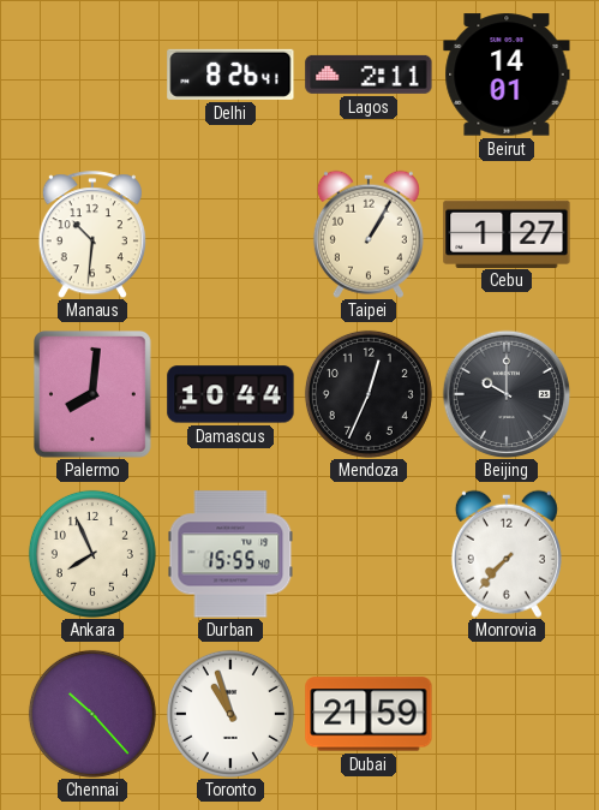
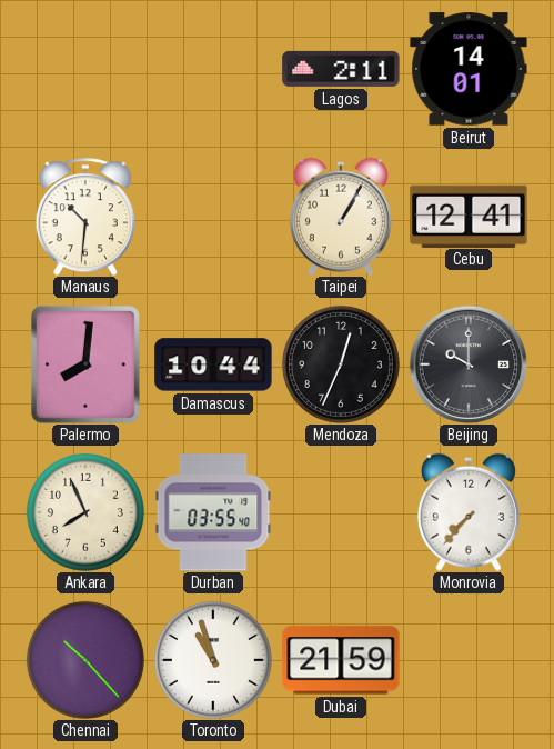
Delhi: 8:26 -> none (230, 75)
Cebu: 1:27 -> 12:41 (469, 216)
Durban: 15:55 -> 03:55 (213, 512)
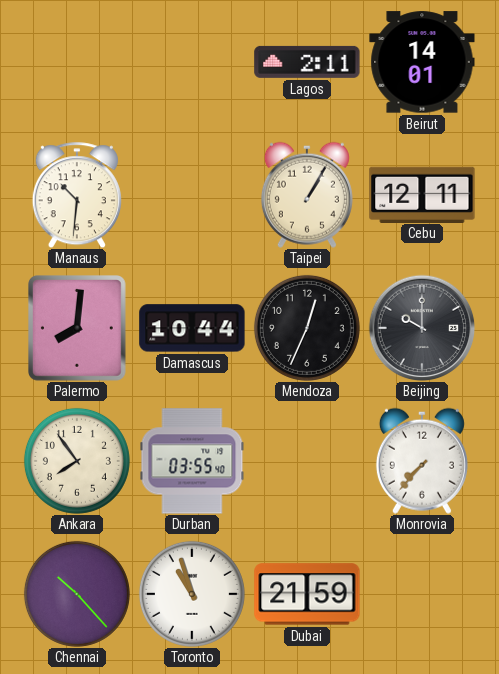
Cebu: 12:41 -> 12:11 (422, 194)
Ankara: 7:56 -> 7:54 (77, 461)
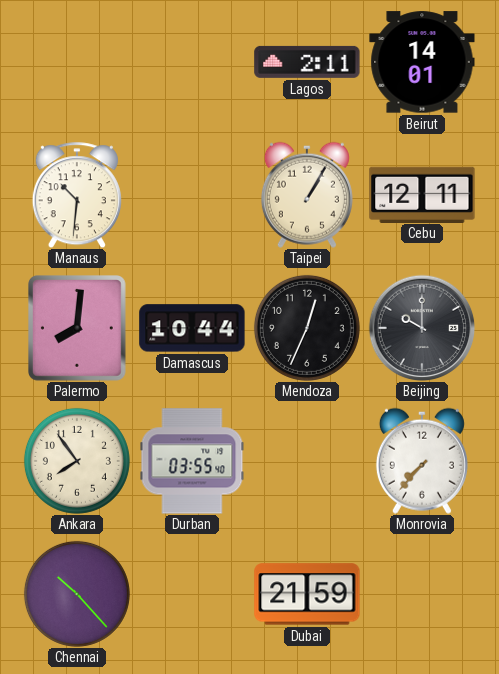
Toronto: 10:57 -> none (192, 594)
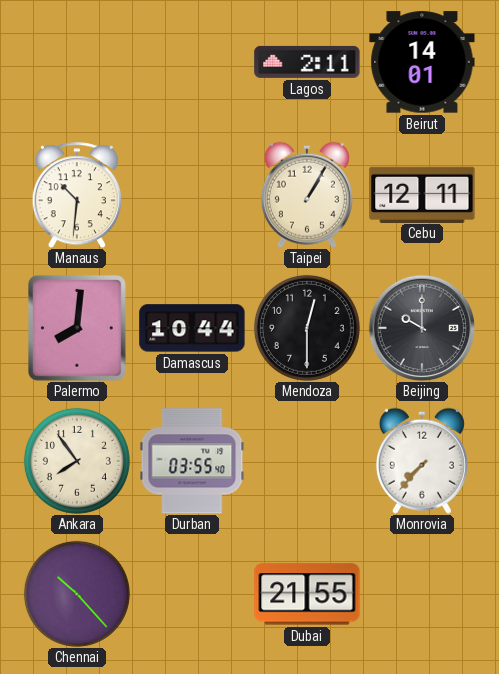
Mendoza: 12:34 -> 12:30 (307, 328)
Dubai: 21:59 -> 21:55 (307, 594)
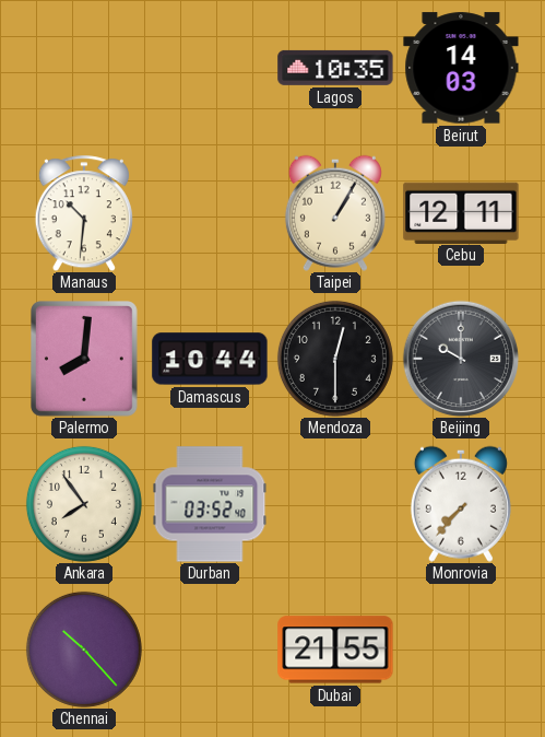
Lagos: 2:11 -> 10:35 (335, 68)
Beirut: 14:01 -> 14:03 (461, 68)
Durban: 03:55 -> 03:52 (210, 504)
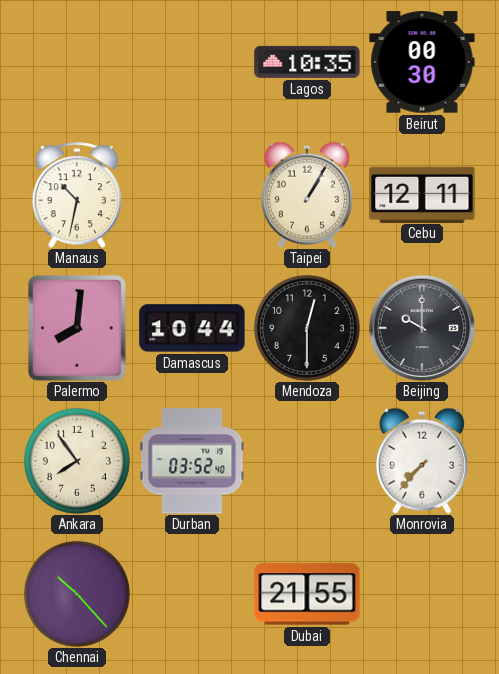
Beirut: 14:03 -> 00:30 (422, 62)
Manaus: 10:31 -> 10:32 (77, 195)
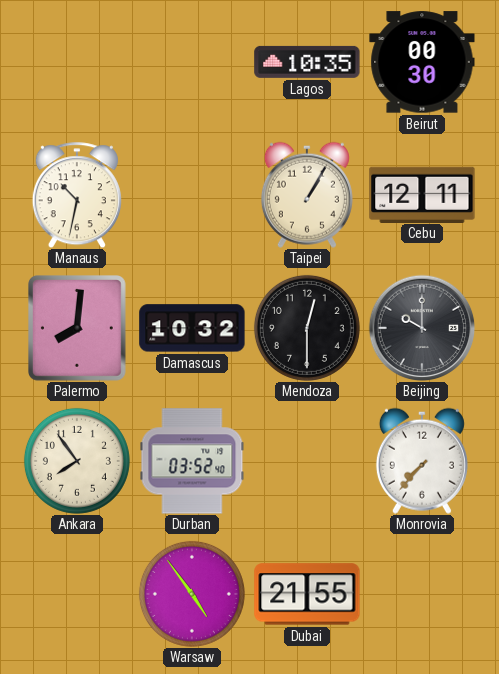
Damascus: 10:44 -> 10:32 (192, 328)
Chennai: 10:23 -> none (77, 594)
Warsaw: none -> 4:54 (192, 594)
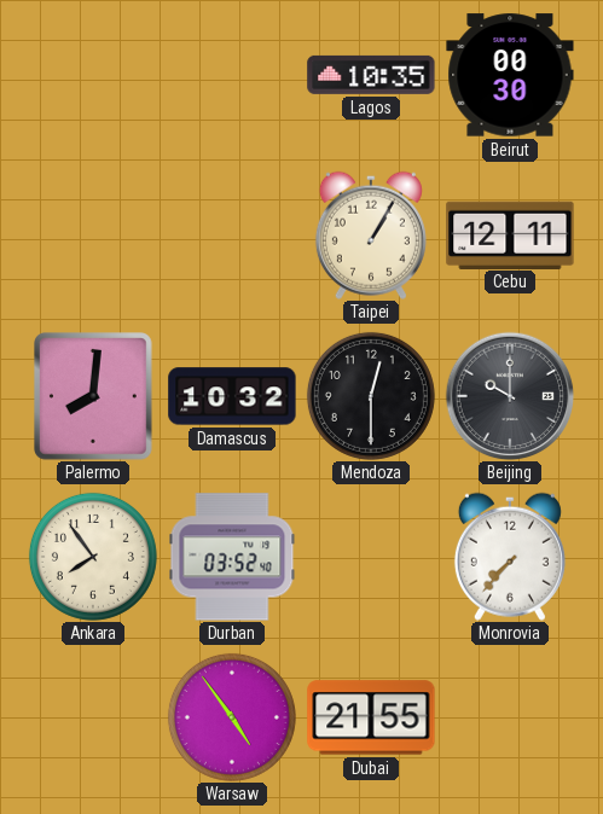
Manaus: 10:32 -> none (77, 195)
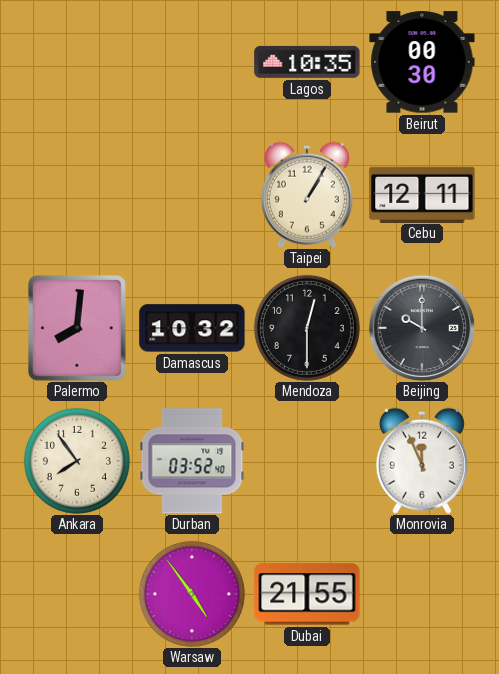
Monrovia: 7:37 -> 11:56 (422, 461)
